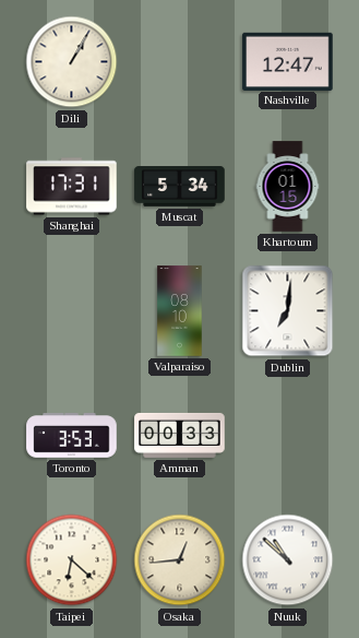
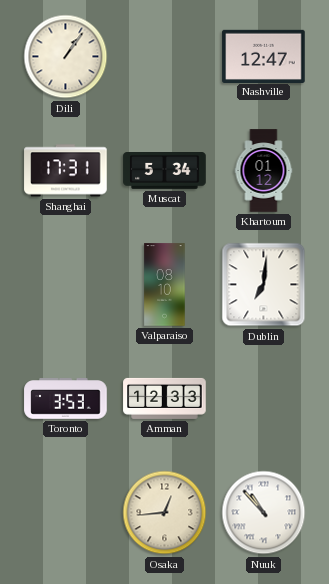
Dili: 1:05 -> 1:06 (66, 57)
Khartoum: 01:15 -> 01:12 (264, 171)
Amman: 00:33 -> 12:33 (165, 398)
Taipei: 6:22 -> none (72, 560)
Nuuk: 10:52 -> 10:53 (264, 513)
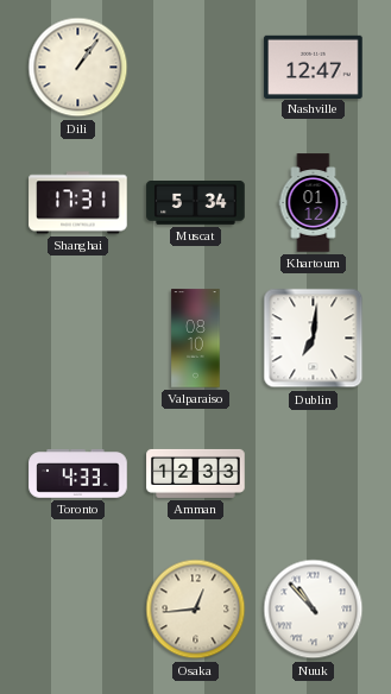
Toronto: 3:53 -> 4:33 (78, 474)
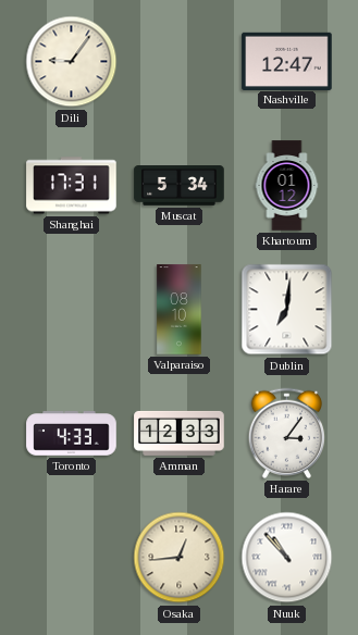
Dili: 1:06 -> 9:06 (72, 62)
Harare: none -> 3:06 (286, 433)
